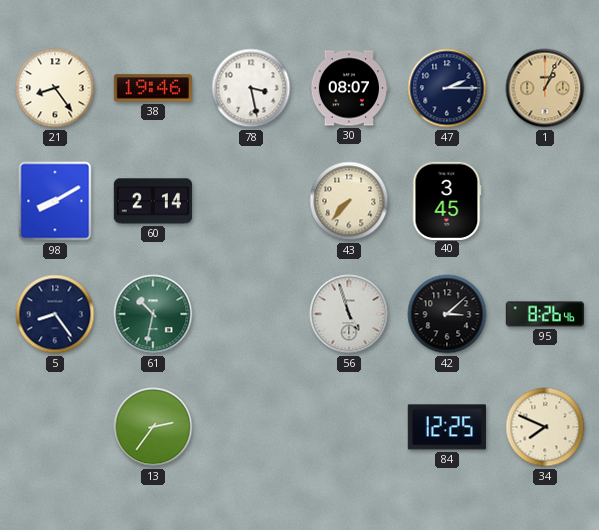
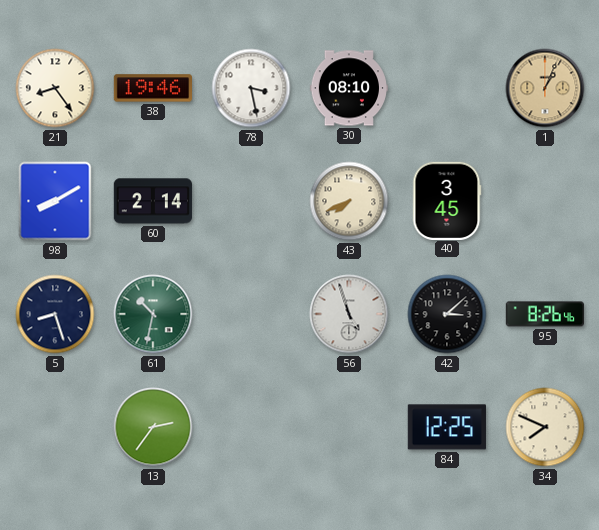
30: 08:07 -> 08:10 (348, 88)
47: 2:15 -> none (447, 88)
43: 7:37 -> 7:41 (349, 201)
5: 8:24 -> 8:27 (55, 314)
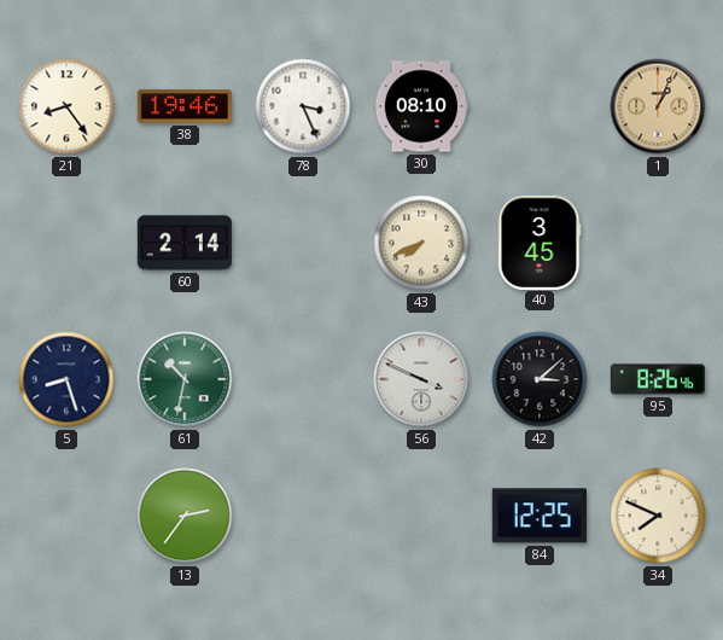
78: 3:28 -> 3:26 (303, 106)
98: 8:10 -> none (55, 201)
56: 4:57 -> 3:49 (421, 379)
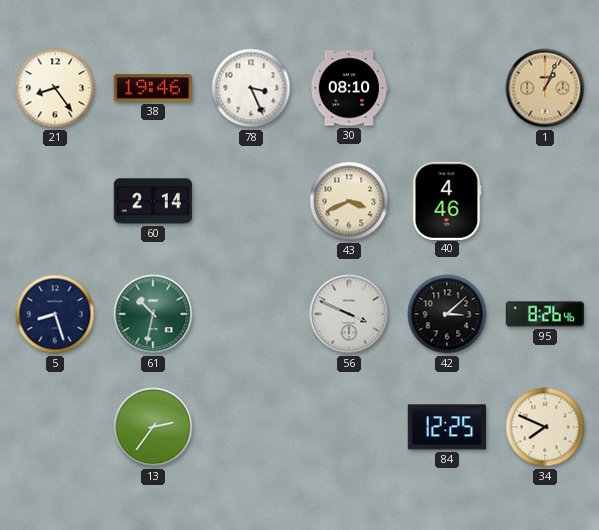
43: 7:41 -> 3:41 (349, 201)
40: 3:45 -> 4:46 (447, 200)
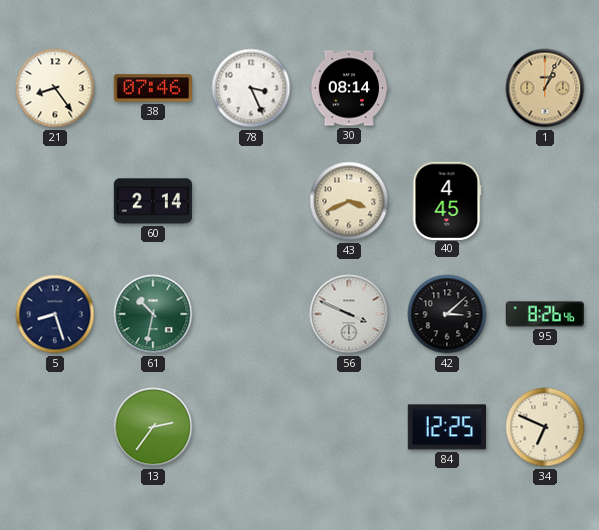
38: 19:46 -> 07:46 (152, 88)
30: 08:10 -> 08:14 (348, 88)
40: 4:46 -> 4:45 (447, 200)
34: 7:49 -> 6:49 (545, 427)
